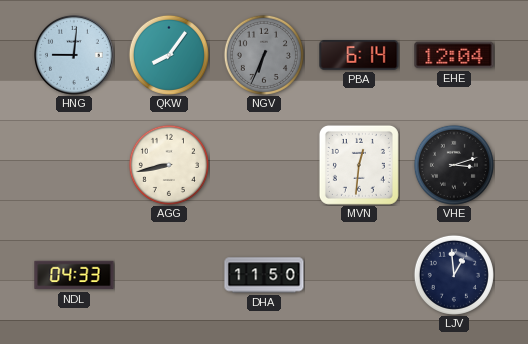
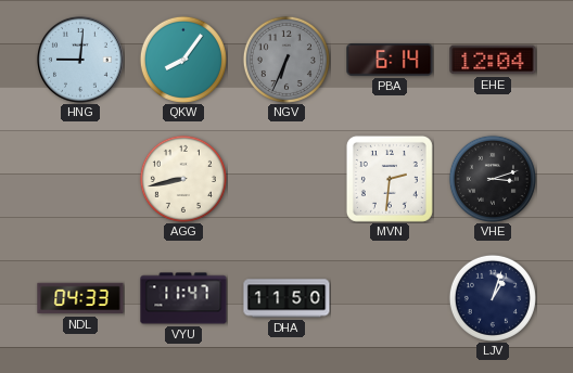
MVN: 12:31 -> 2:31 (390, 179)
VYU: none -> 11:47 (183, 298)
LJV: 12:59 -> 1:03 (493, 298)
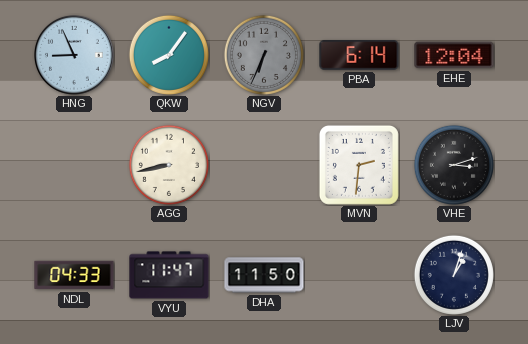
HNG: 9:01 -> 8:56 (75, 56)
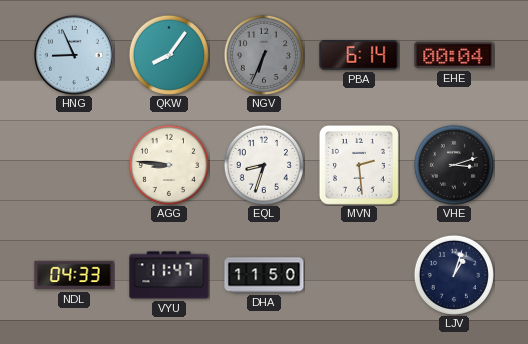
EHE: 12:04 -> 00:04 (454, 55)
AGG: 8:43 -> 8:46 (169, 165)
EQL: none -> 8:33 (264, 165)
MVN: 2:31 -> 2:29 (359, 165)
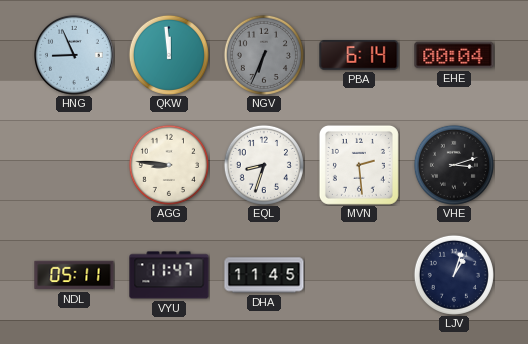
QKW: 8:06 -> 11:59 (169, 55)
NDL: 04:33 -> 05:11 (74, 275)
DHA: 11:50 -> 11:45 (264, 275)
